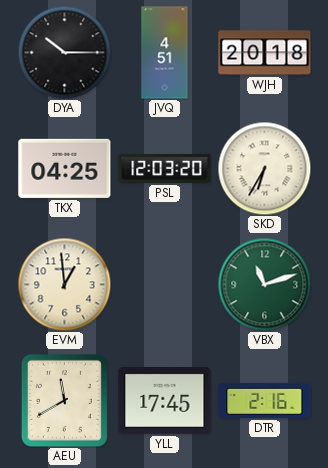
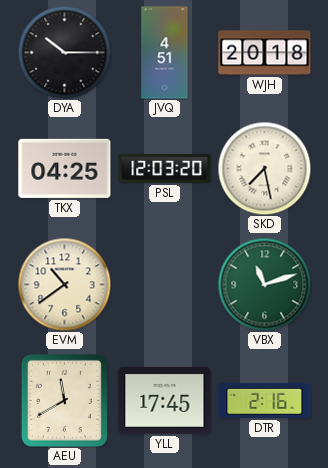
SKD: 6:35 -> 7:28 (264, 168)
EVM: 12:59 -> 10:39 (64, 284)
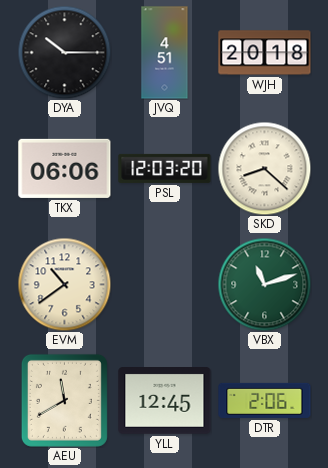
TKX: 04:25 -> 06:06 (65, 168)
SKD: 7:28 -> 8:22 (264, 168)
YLL: 17:45 -> 12:45 (165, 401)
DTR: 2:16 -> 2:06 (265, 400)
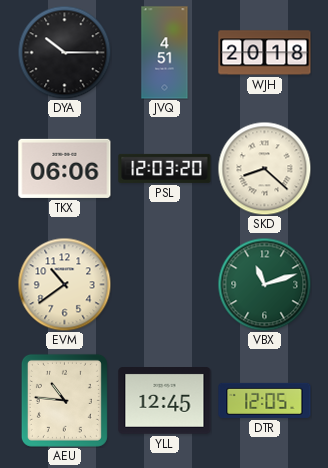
AEU: 11:40 -> 10:46 (64, 400)
DTR: 2:06 -> 12:05 (265, 400)
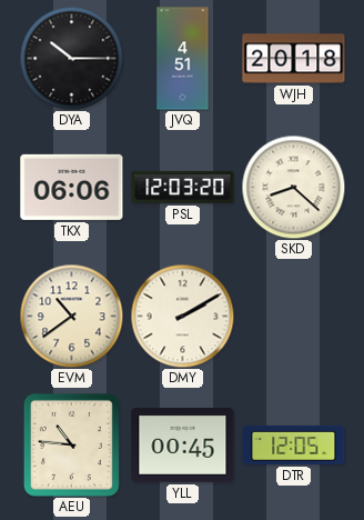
DMY: none -> 2:10 (182, 316)
VBX: 11:12 -> none (264, 284)
YLL: 12:45 -> 00:45 (183, 446)
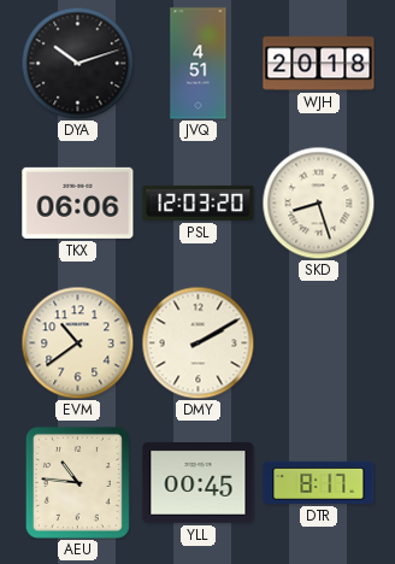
DYA: 10:15 -> 10:12 (77, 63)
SKD: 8:22 -> 8:27 (318, 202)
DTR: 12:05 -> 8:17 (319, 482)
